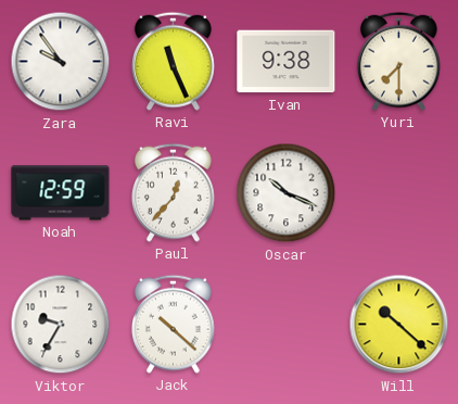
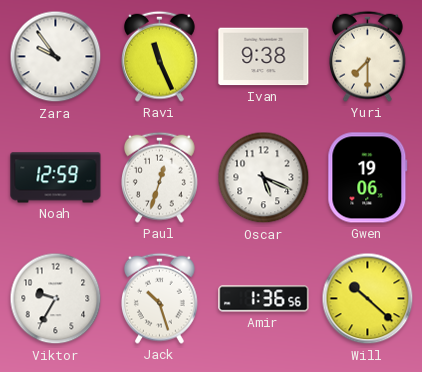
Paul: 12:37 -> 12:33 (159, 177)
Oscar: 10:19 -> 5:19 (264, 178)
Gwen: none -> 19:06 (368, 178)
Jack: 10:22 -> 10:27 (159, 298)
Amir: none -> 1:36 (264, 299)
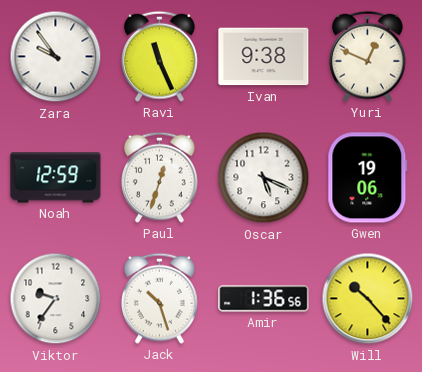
Yuri: 7:30 -> 12:49 (367, 56)
Viktor: 9:35 -> 9:36 (56, 299)
Will: 10:22 -> 10:23 (368, 299)
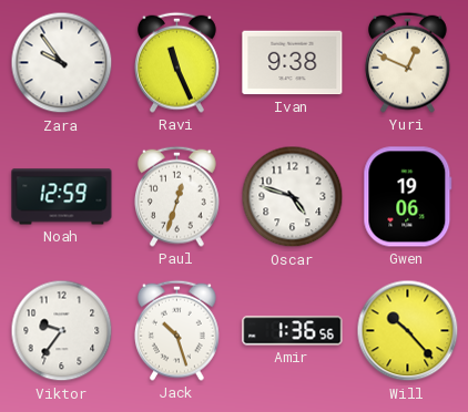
Oscar: 5:19 -> 4:48 (293, 197)
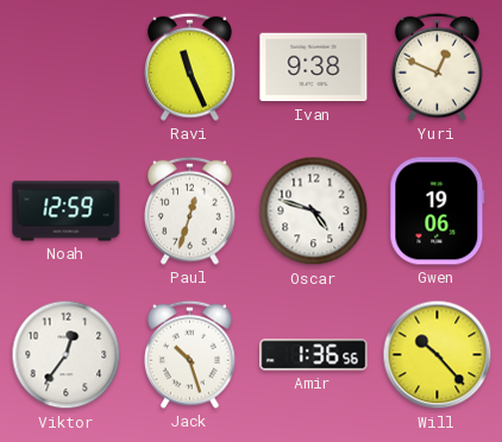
Zara: 9:54 -> none (62, 63)
Viktor: 9:36 -> 12:36 (67, 355)
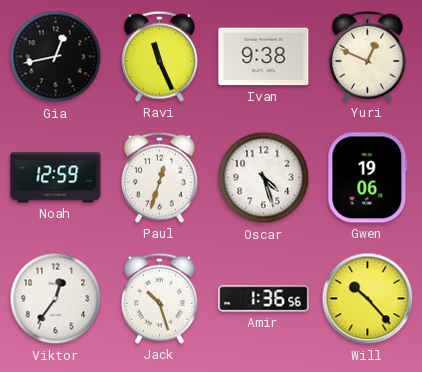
Gia: none -> 12:43 (56, 57)
Oscar: 4:48 -> 4:27 (264, 178)
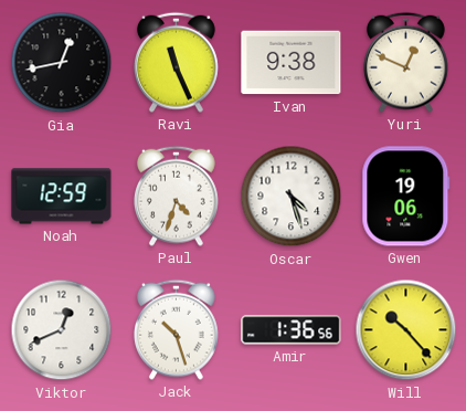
Paul: 12:33 -> 4:33 (176, 196)
Viktor: 12:36 -> 12:41 (62, 330)
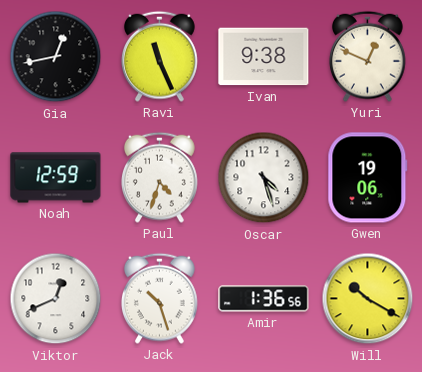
Will: 10:23 -> 10:20 (368, 299)
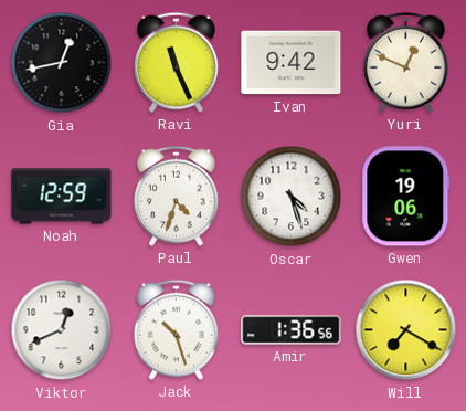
Ivan: 9:38 -> 9:42 (292, 63)
Will: 10:20 -> 7:20 (406, 330)
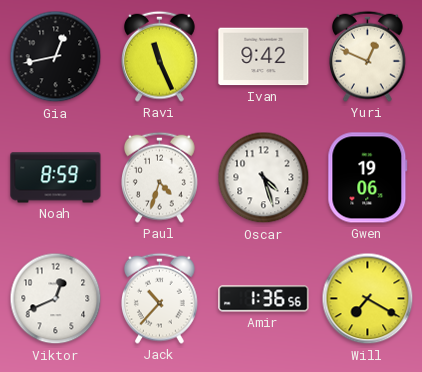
Noah: 12:59 -> 8:59 (56, 178)
Jack: 10:27 -> 10:37 (159, 298)
